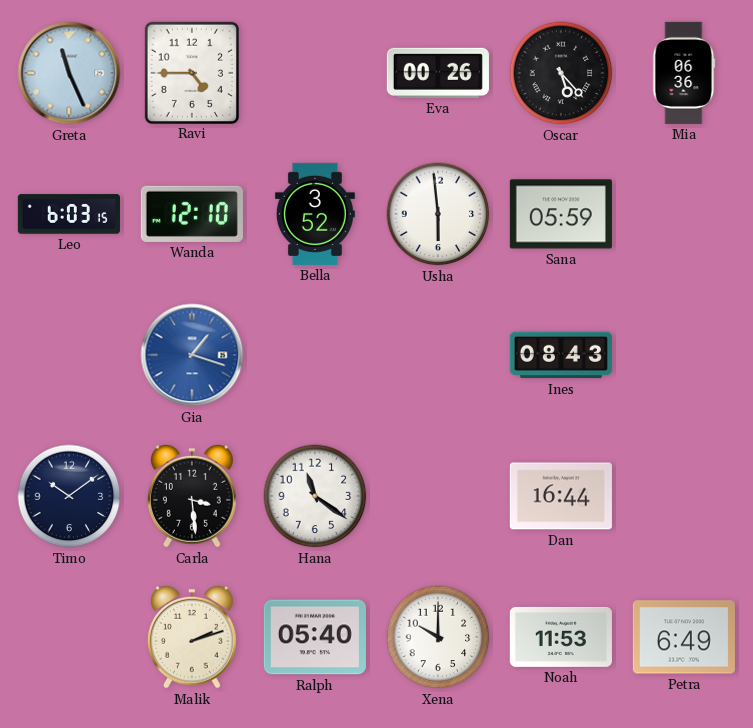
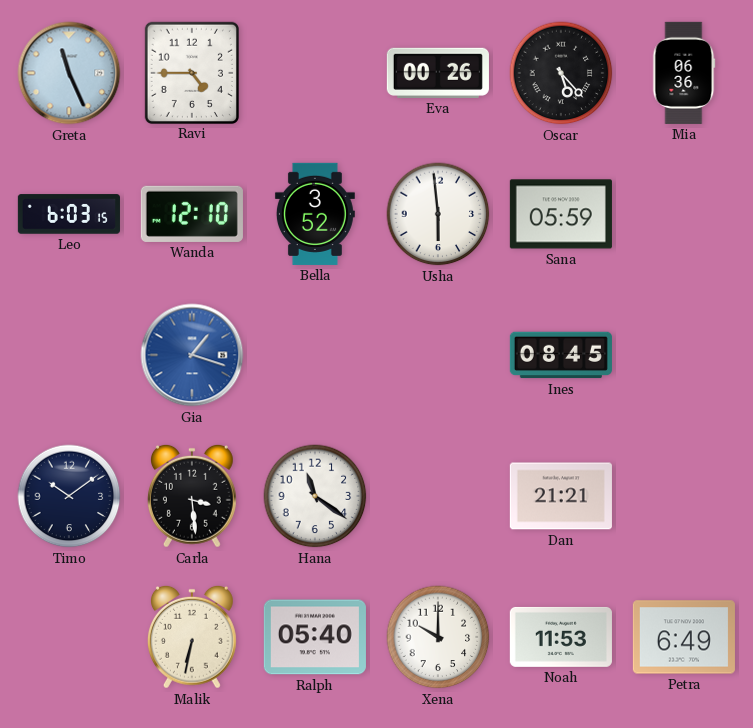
Ines: 08:43 -> 08:45 (561, 355)
Dan: 16:44 -> 21:21 (561, 496)
Malik: 2:12 -> 6:32 (192, 637)
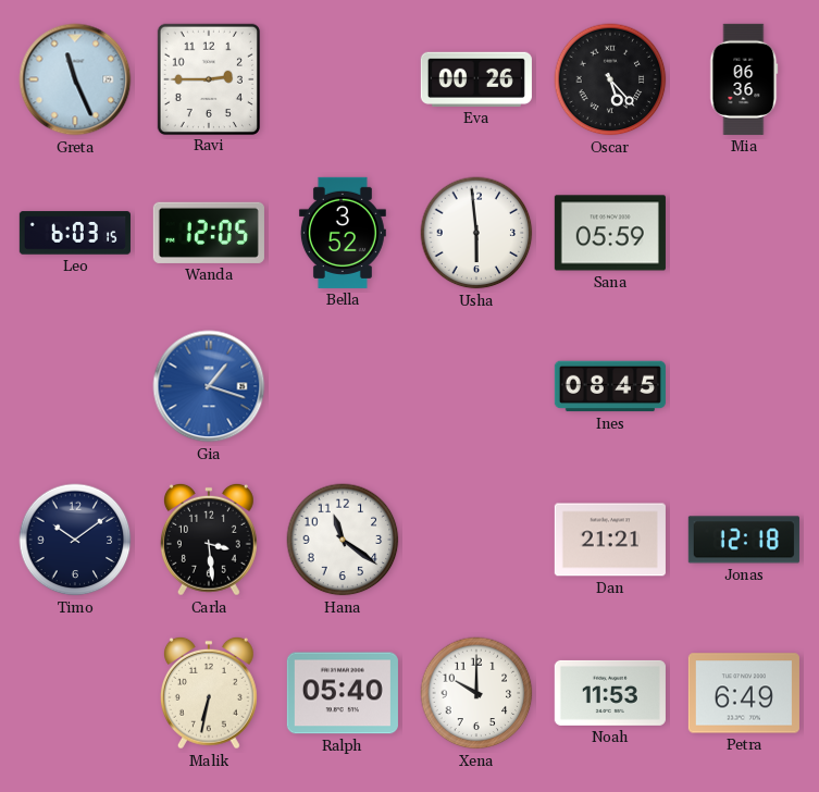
Ravi: 4:45 -> 2:45 (209, 78)
Wanda: 12:10 -> 12:05 (209, 233)
Jonas: none -> 12:18 (744, 540)
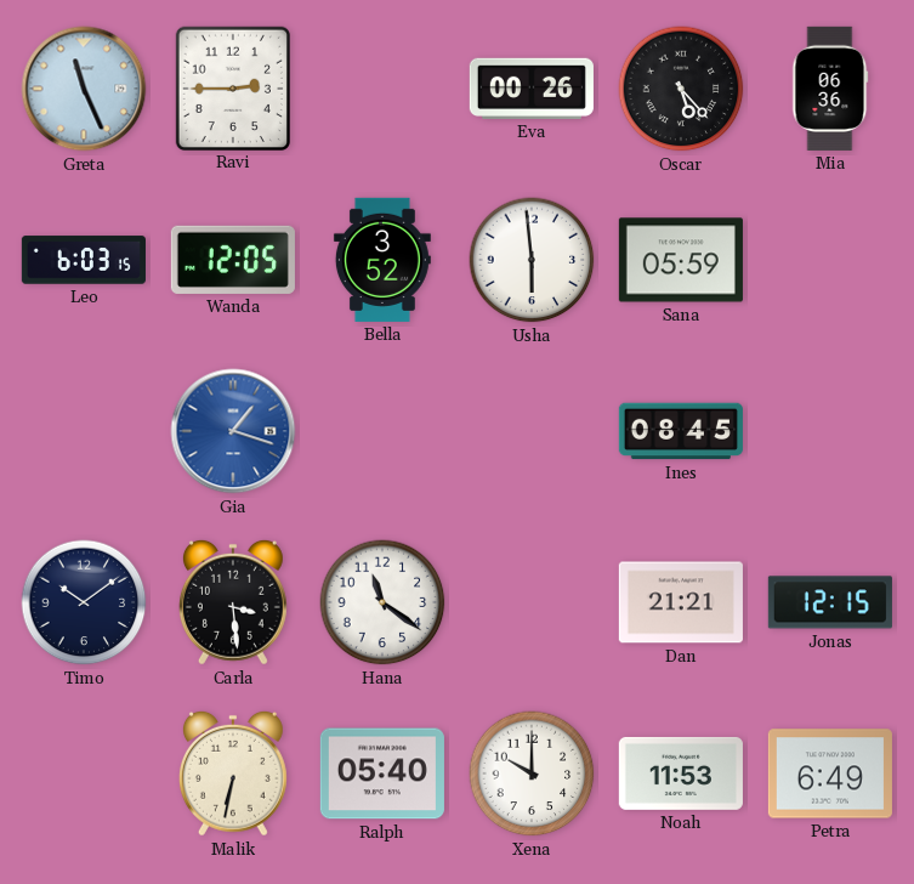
Jonas: 12:18 -> 12:15 (830, 602)
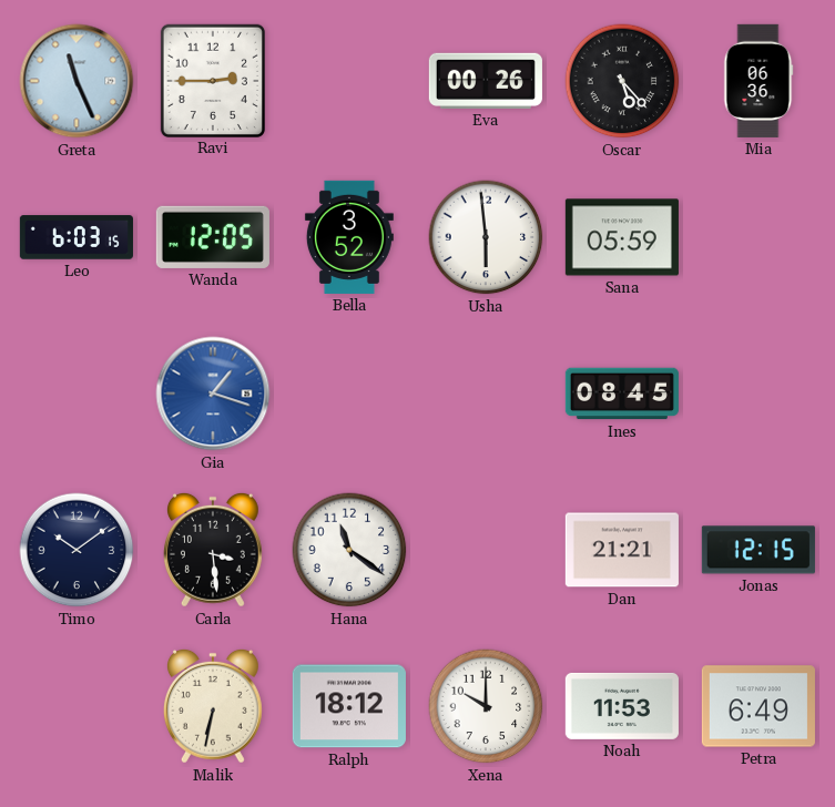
Ralph: 05:40 -> 18:12 (349, 706)
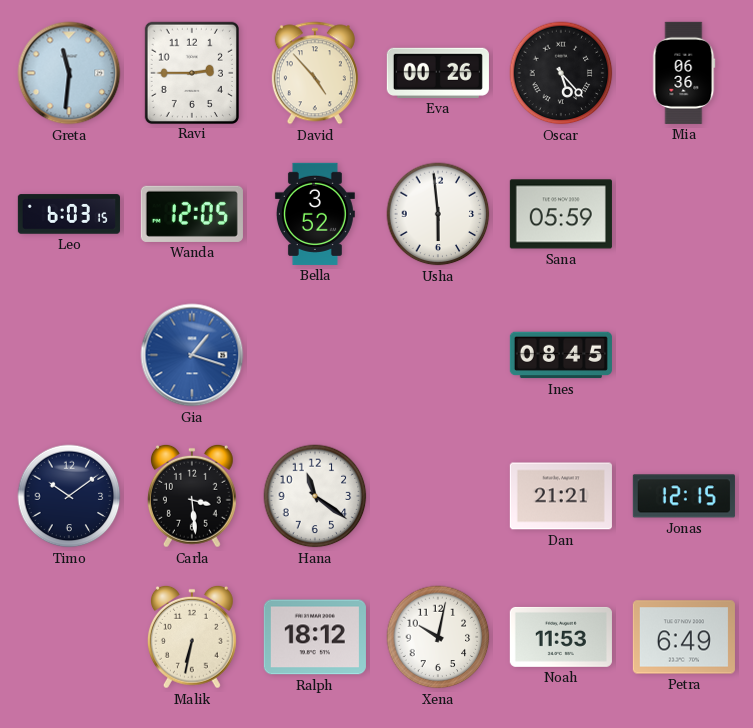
Greta: 11:26 -> 11:31 (69, 73)
David: none -> 4:53 (315, 73)
Xena: 10:00 -> 10:02 (438, 637)
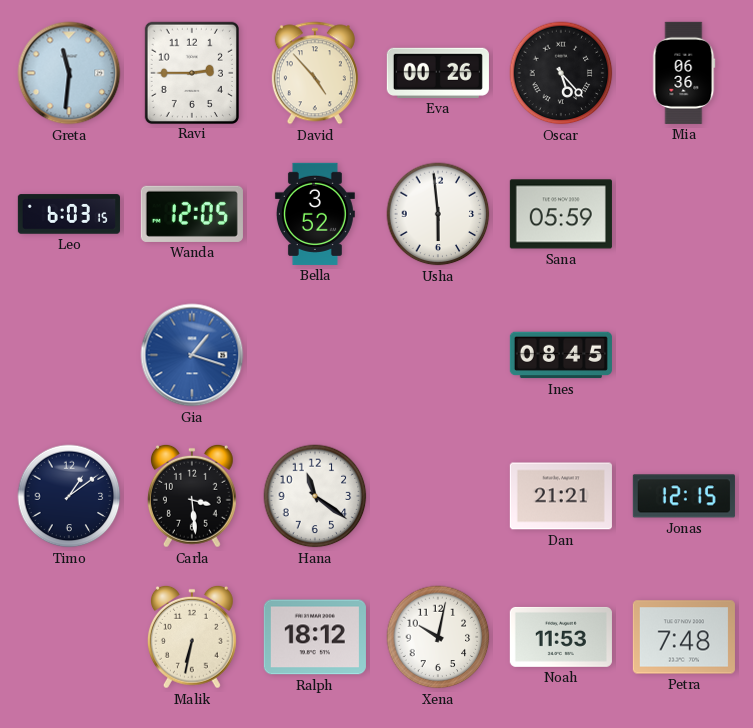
Timo: 10:09 -> 1:09 (69, 496)
Petra: 6:49 -> 7:48 (684, 637)
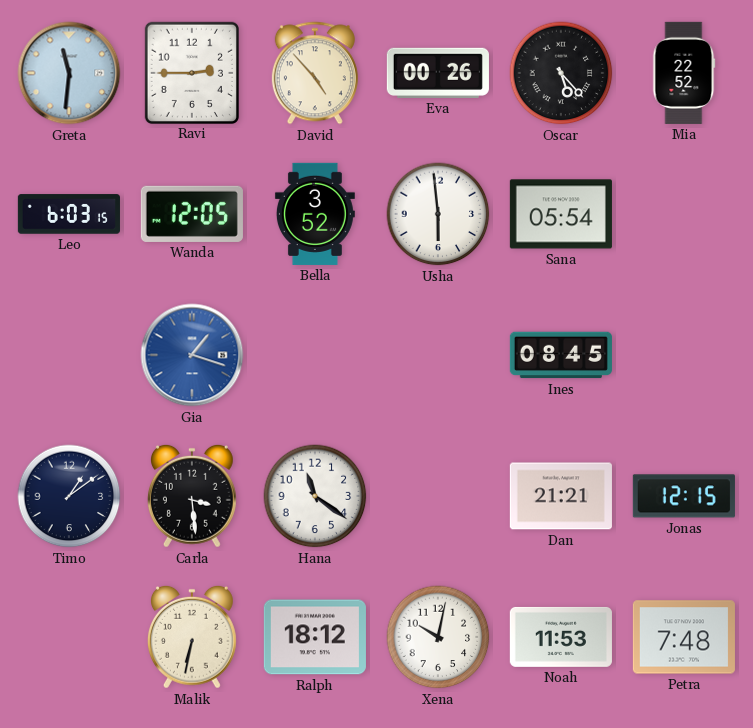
Mia: 06:36 -> 22:52 (684, 73)
Sana: 05:59 -> 05:54 (561, 214)
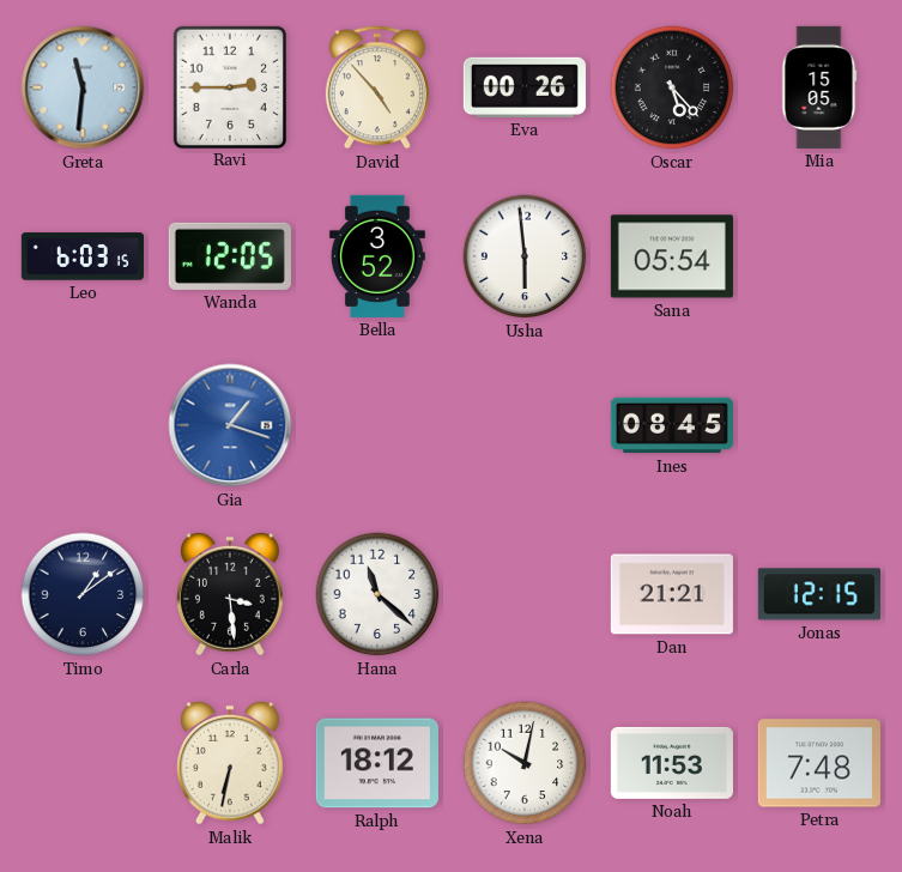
Mia: 22:52 -> 15:05 (819, 87)
Hana: 11:21 -> 11:22 (377, 594)
